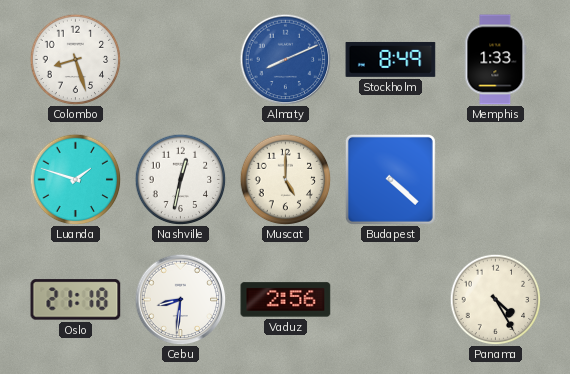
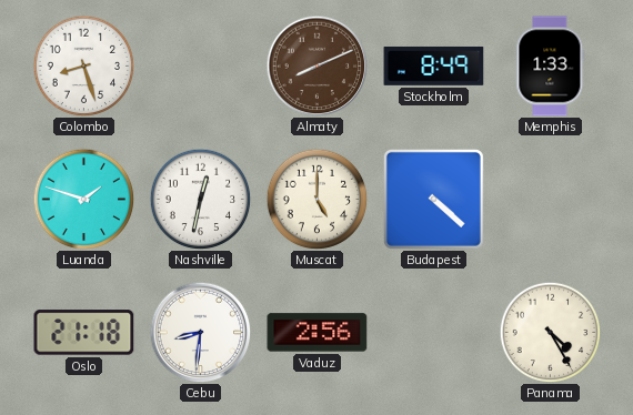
Almaty dial: blue -> brown (316, 65)
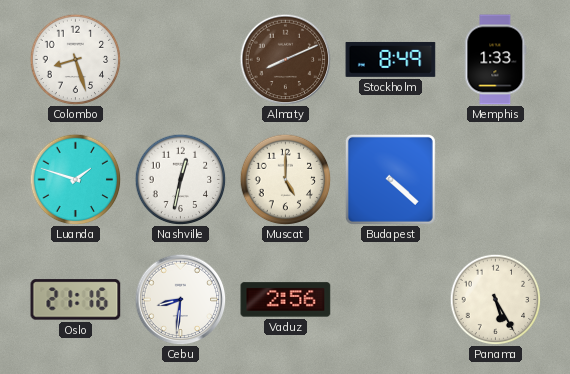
Oslo: 21:18 -> 21:16 (76, 300)
Panama: 4:25 -> 5:25 (495, 299)
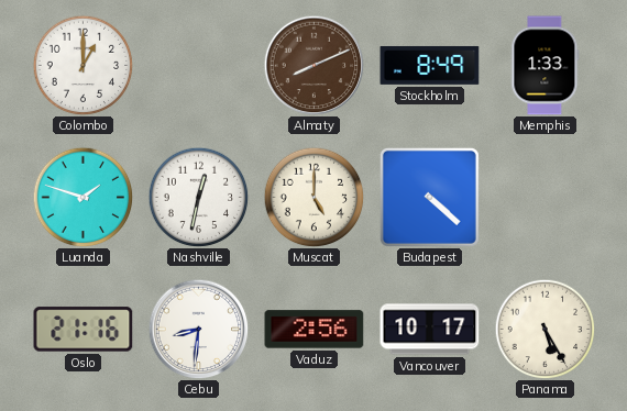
Colombo: 8:27 -> 1:00 (82, 65)
Vancouver: none -> 10:17 (430, 330)
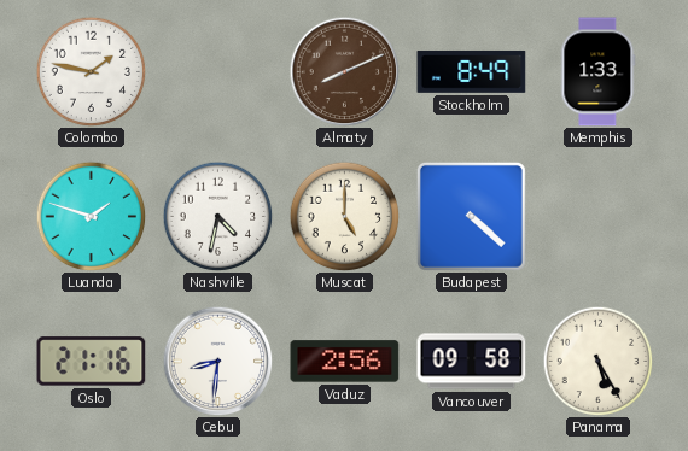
Colombo: 1:00 -> 1:47 (91, 71)
Nashville: 12:32 -> 4:32 (217, 216)
Vancouver: 10:17 -> 09:58 (472, 362)
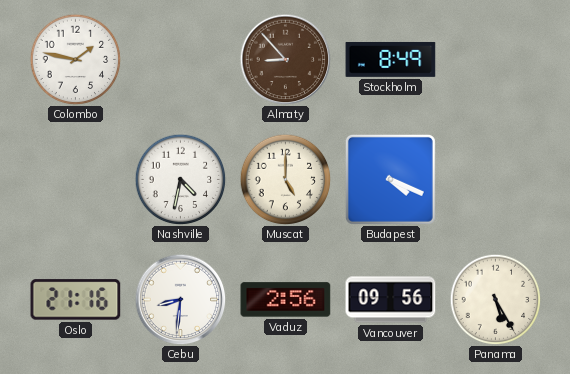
Almaty: 8:11 -> 8:53 (285, 59)
Memphis: 1:33 -> none (599, 72)
Luanda: 1:48 -> none (91, 216)
Budapest: 4:22 -> 4:19 (390, 179)
Vancouver: 09:58 -> 09:56 (391, 300)
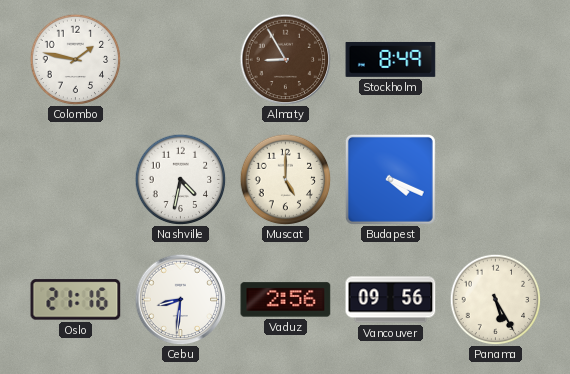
Almaty: 8:53 -> 8:55 (285, 59)
